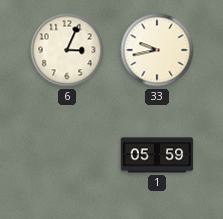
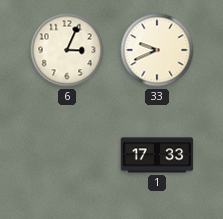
33: 9:43 -> 9:41 (157, 50)
1: 05:59 -> 17:33 (157, 155)
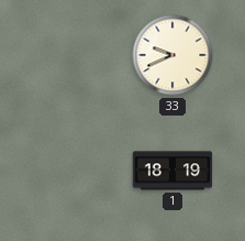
6: 3:04 -> none (67, 50)
1: 17:33 -> 18:19 (172, 171)
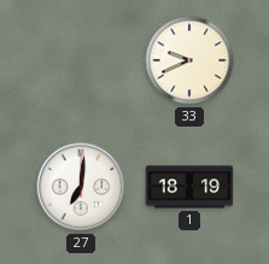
27: none -> 7:01 (81, 187)
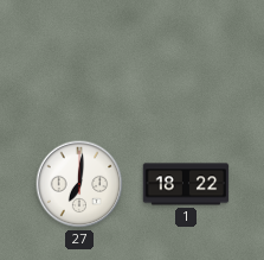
33: 9:41 -> none (189, 60)
1: 18:19 -> 18:22 (186, 184)
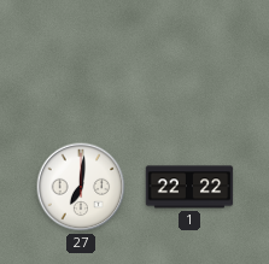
1: 18:22 -> 22:22 (189, 187)
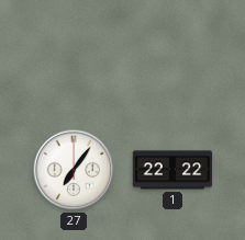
27: 7:01 -> 7:06 (74, 170)
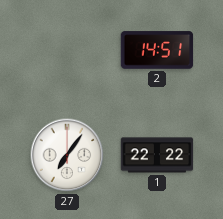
2: none -> 14:51 (157, 50)
